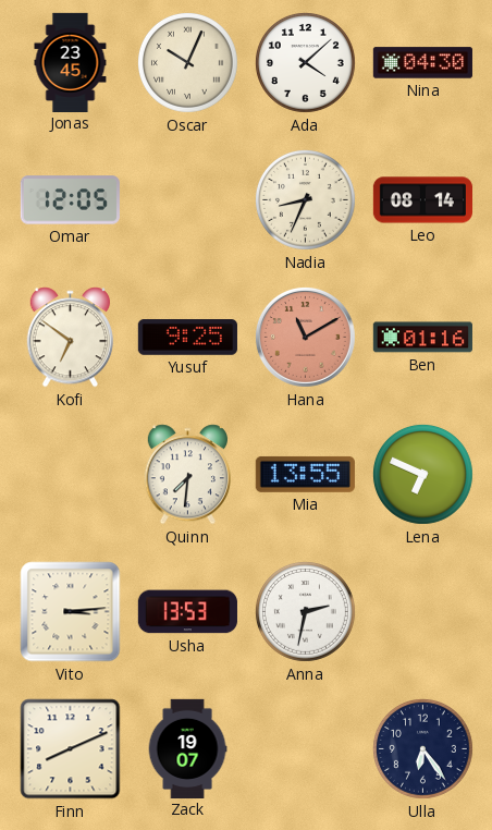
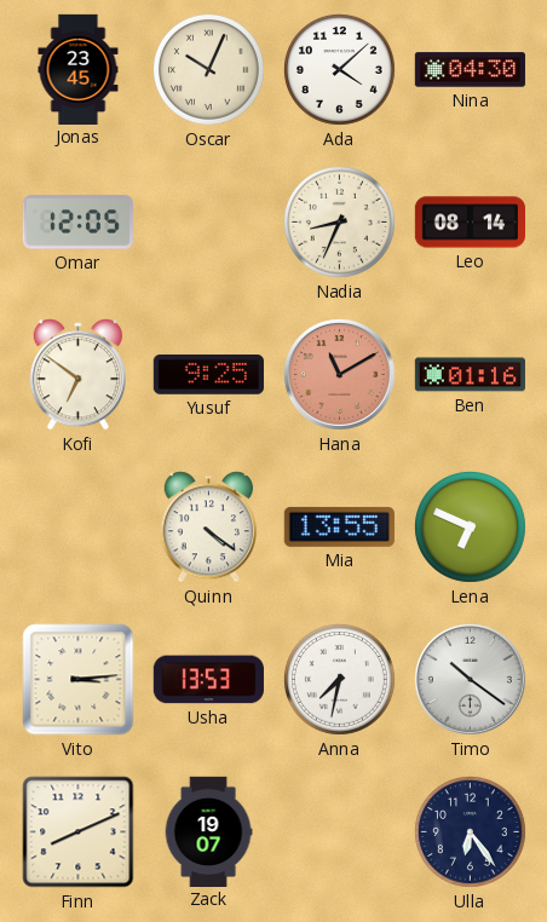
Quinn: 7:31 -> 4:21 (208, 528)
Anna: 2:32 -> 7:32 (340, 680)
Timo: none -> 10:21 (470, 679)
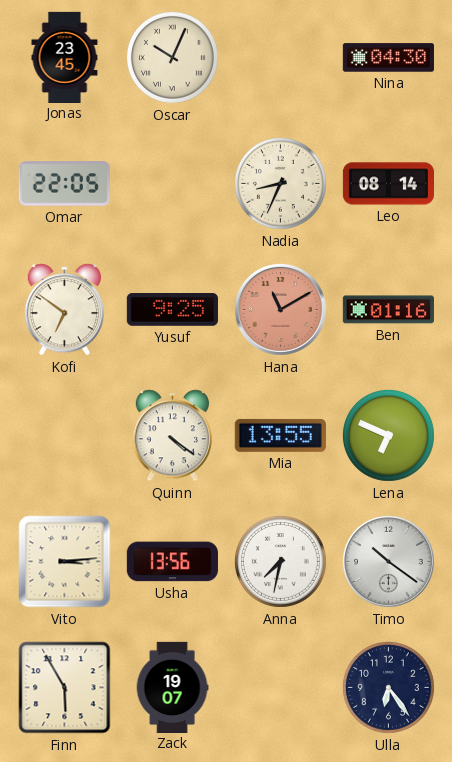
Ada: 4:08 -> none (340, 70)
Omar: 12:05 -> 22:05 (64, 184)
Usha: 13:53 -> 13:56 (172, 562)
Finn: 8:11 -> 5:55 (65, 688)
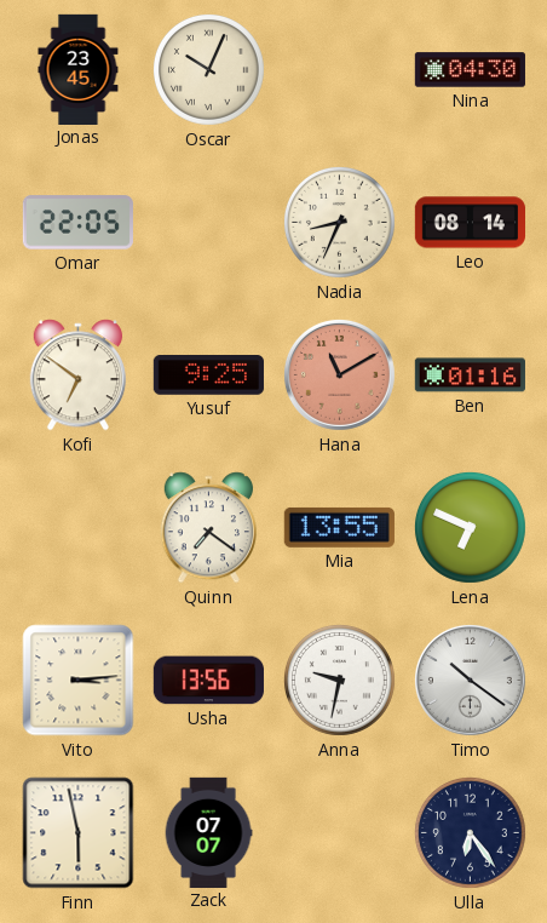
Quinn: 4:21 -> 7:21 (208, 528)
Anna: 7:32 -> 9:32 (340, 681)
Finn: 5:55 -> 5:58 (79, 833)
Zack: 19:07 -> 07:07 (208, 832)
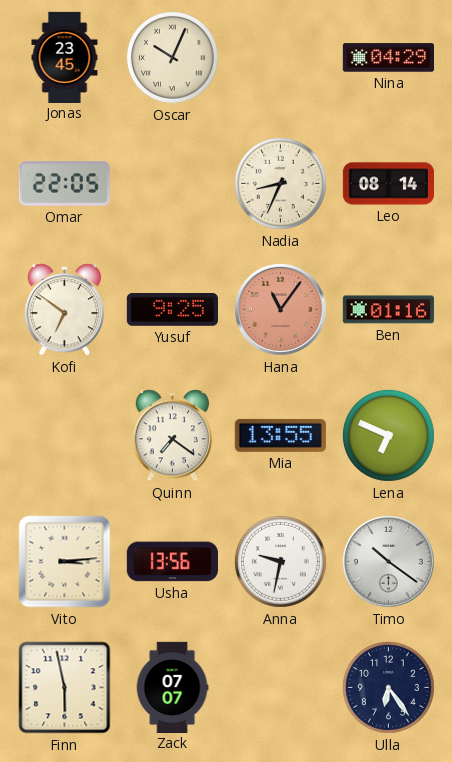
Nina: 04:30 -> 04:29 (388, 58)
Hana: 11:10 -> 11:06 (280, 309)
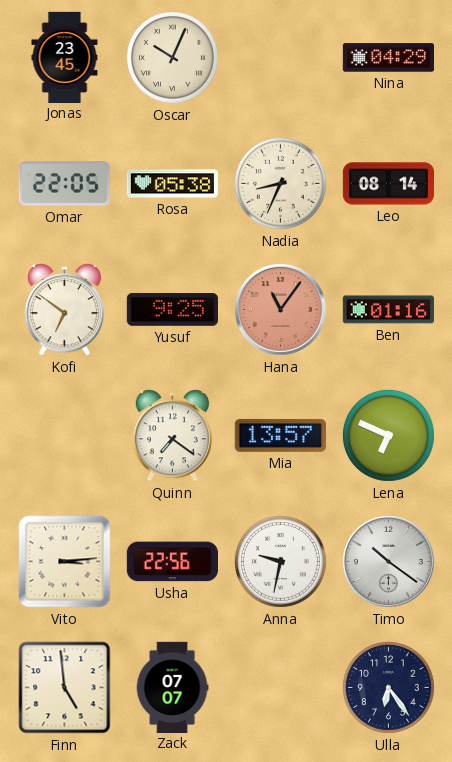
Rosa: none -> 05:38 (172, 184)
Mia: 13:55 -> 13:57 (280, 435)
Usha: 13:56 -> 22:56 (172, 562)
Finn: 5:58 -> 4:59 (65, 688)
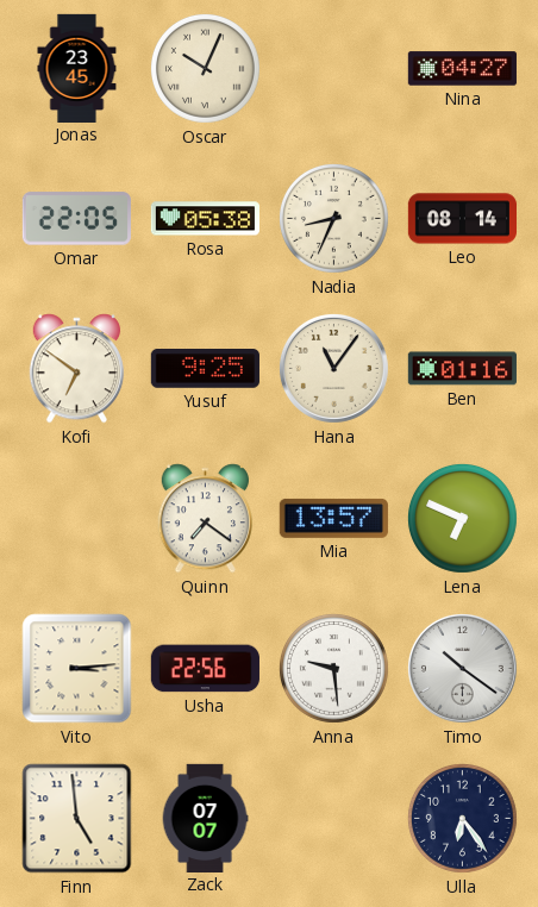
Nina: 04:29 -> 04:27 (462, 69)
Hana dial: salmon -> cream (333, 368)
Anna: 9:32 -> 9:29 (334, 669)
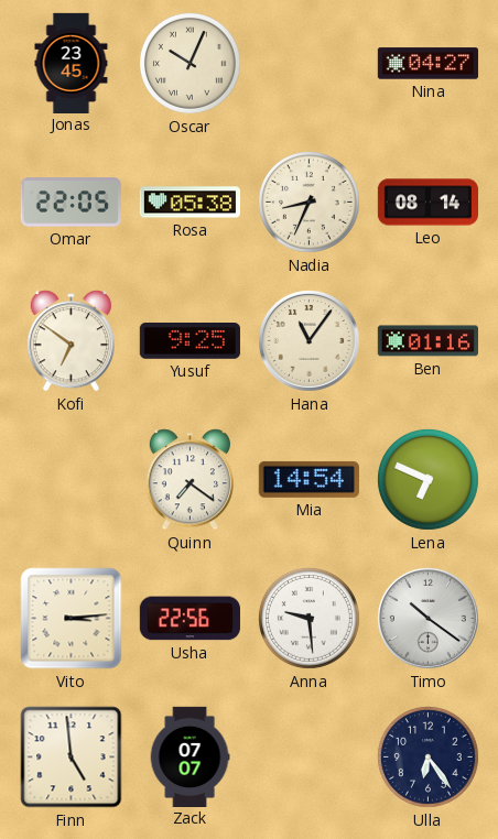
Mia: 13:57 -> 14:54 (308, 479)
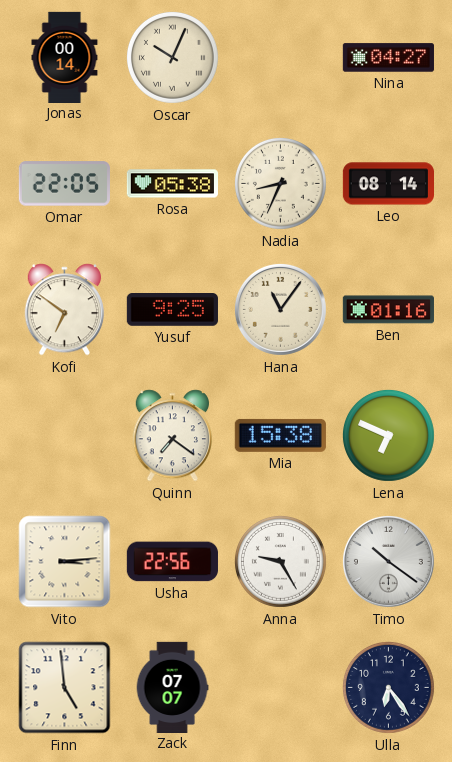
Jonas: 23:45 -> 00:14 (65, 57)
Mia: 14:54 -> 15:38 (280, 435)
Anna: 9:29 -> 9:25 (281, 562)
